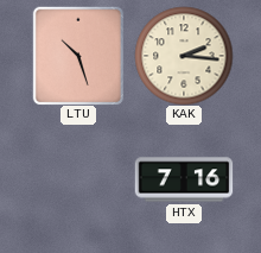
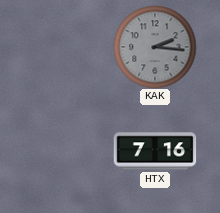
LTU: 10:27 -> none (78, 56)
KAK dial: cream -> grey (155, 47)
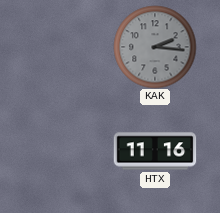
HTX: 7:16 -> 11:16 (155, 151)
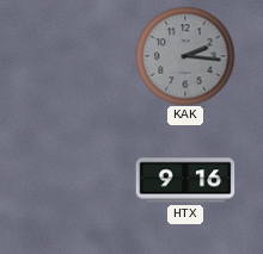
HTX: 11:16 -> 9:16 (185, 180)
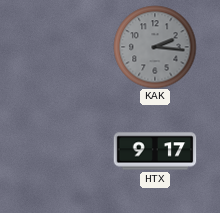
HTX: 9:16 -> 9:17 (155, 151)
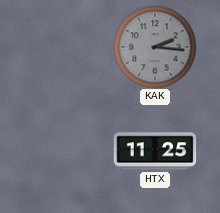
HTX: 9:17 -> 11:25 (155, 151)
